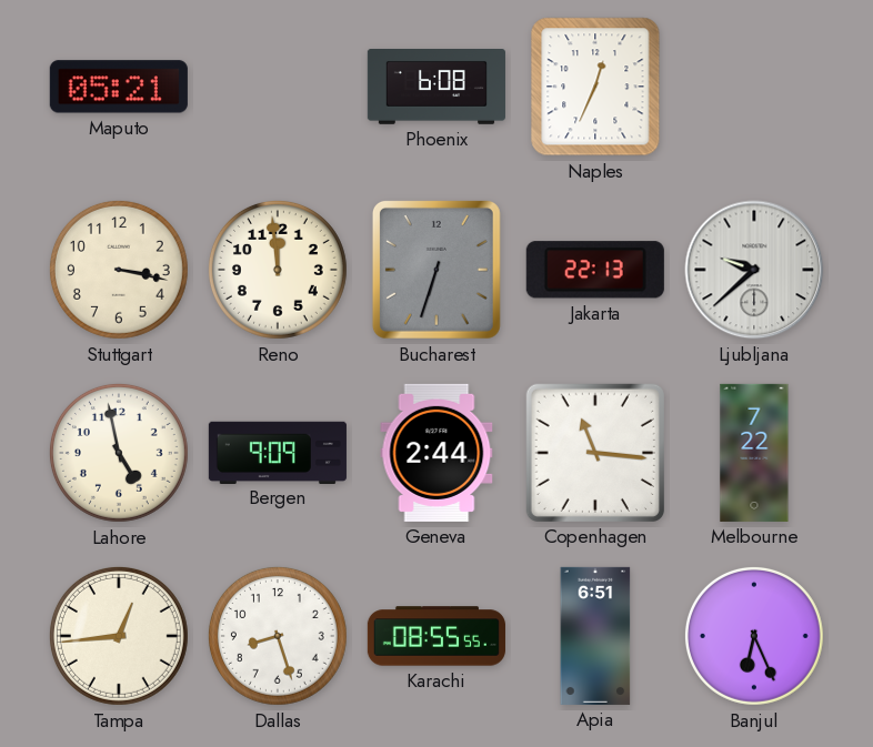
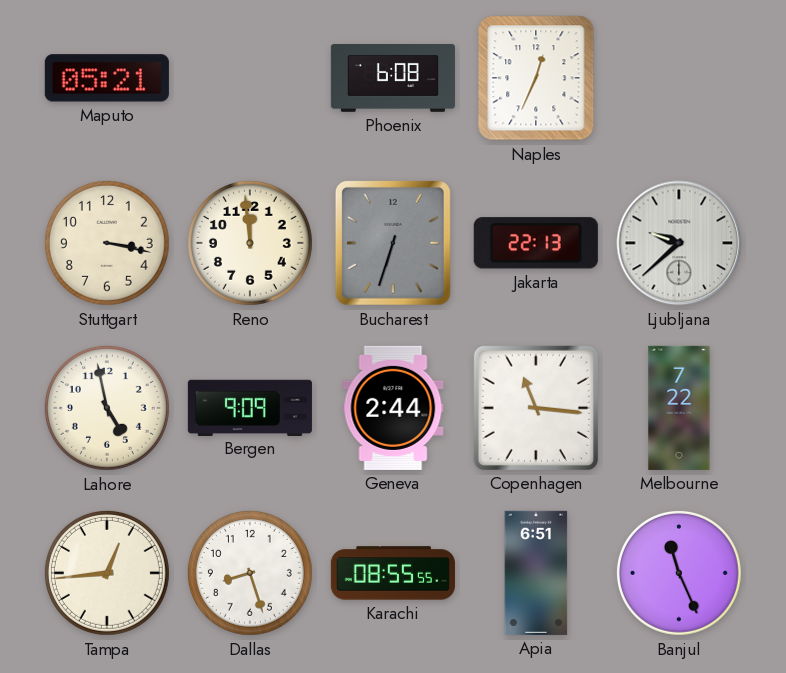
Banjul: 6:26 -> 11:26 (679, 573)
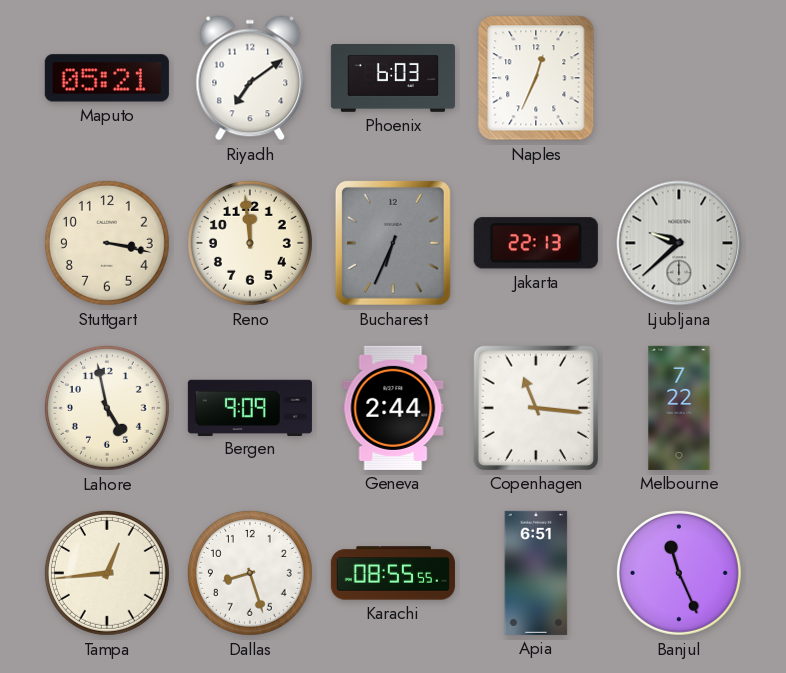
Riyadh: none -> 7:09 (250, 78)
Phoenix: 6:08 -> 6:03 (393, 79)
Bucharest: 6:33 -> 6:34 (393, 243)
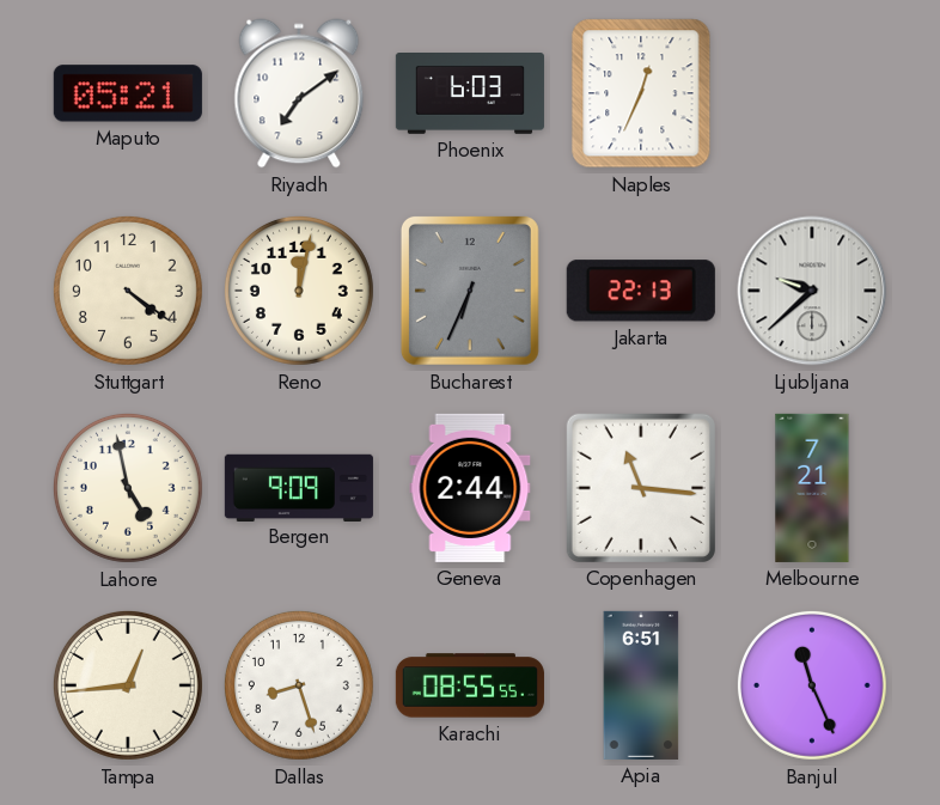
Stuttgart: 3:17 -> 4:21 (128, 291)
Reno: 11:59 -> 12:02 (299, 291)
Melbourne: 7:22 -> 7:21 (812, 488)
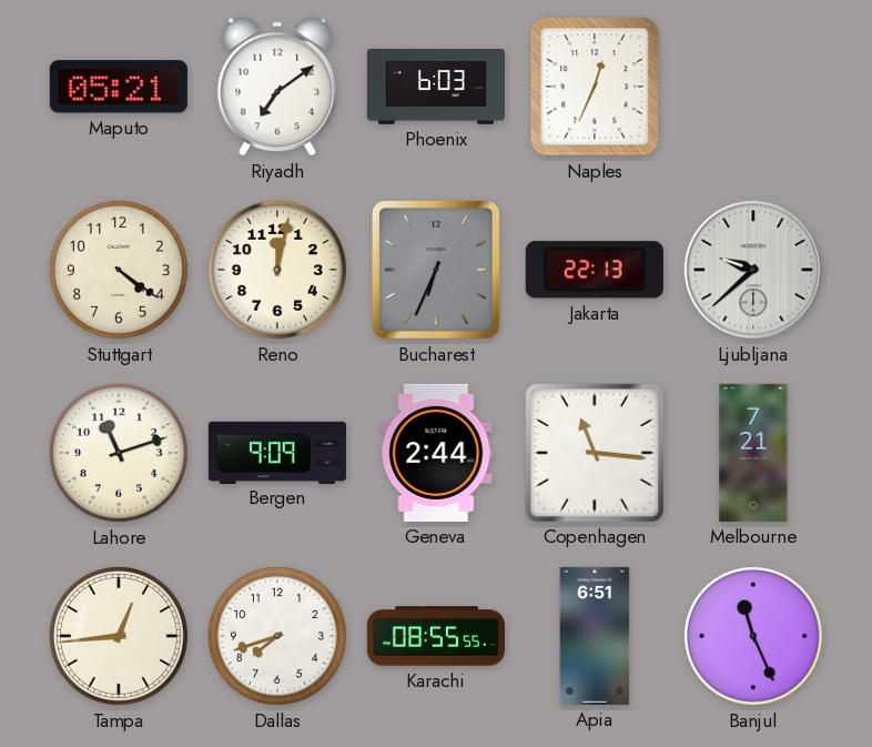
Lahore: 4:58 -> 11:12 (119, 453)
Dallas: 8:27 -> 7:42 (277, 636)
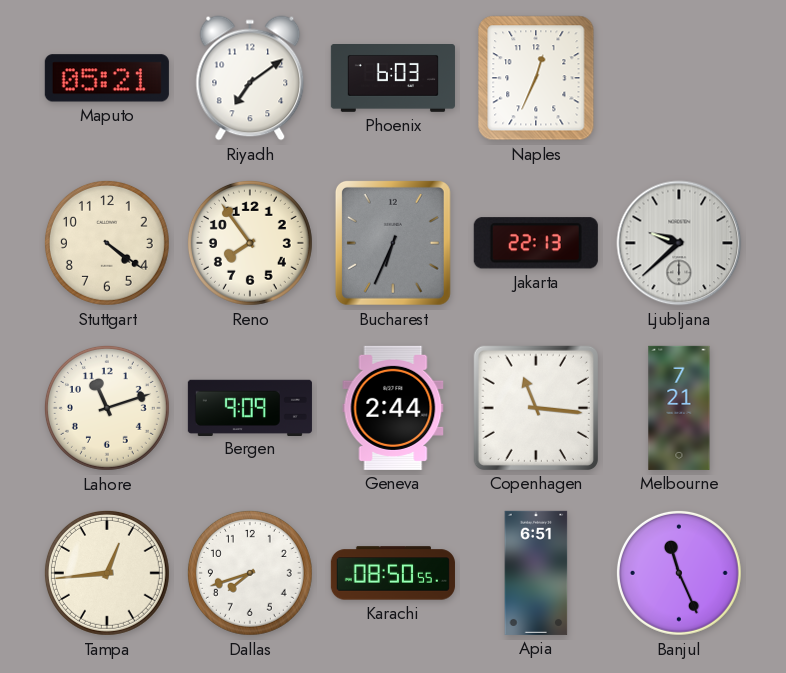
Reno: 12:02 -> 7:54 (250, 243)
Karachi: 08:55 -> 08:50 (393, 573)
